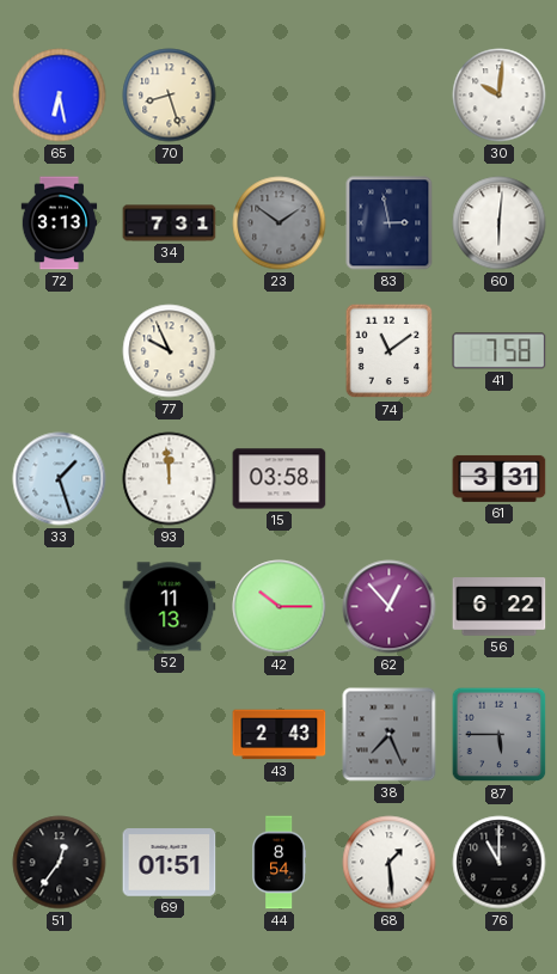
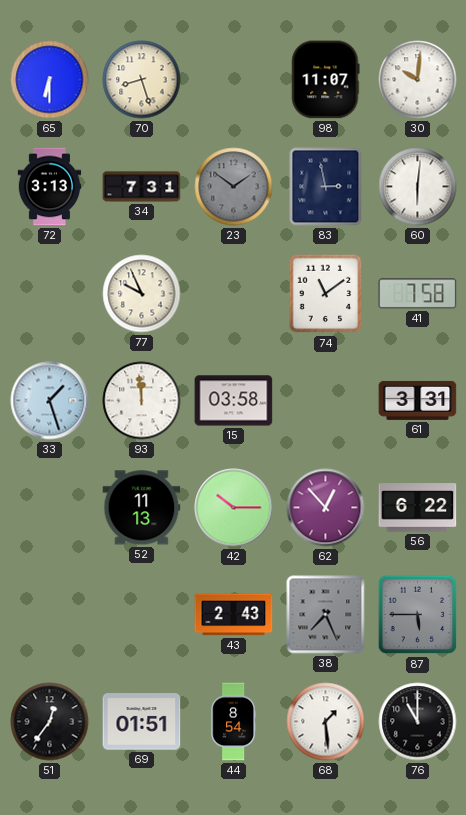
65: 6:28 -> 6:30 (50, 80)
98: none -> 11:07 (326, 80)
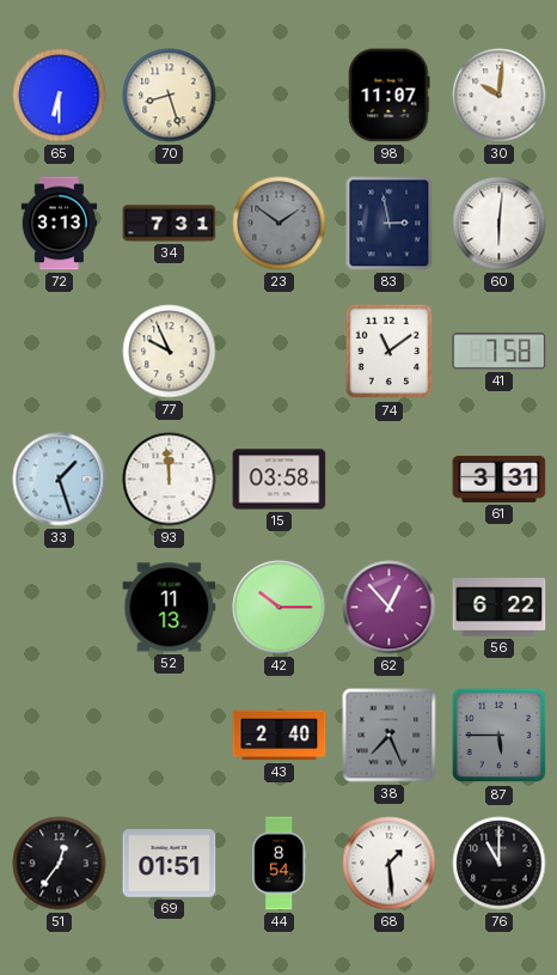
43: 2:43 -> 2:40 (280, 736)
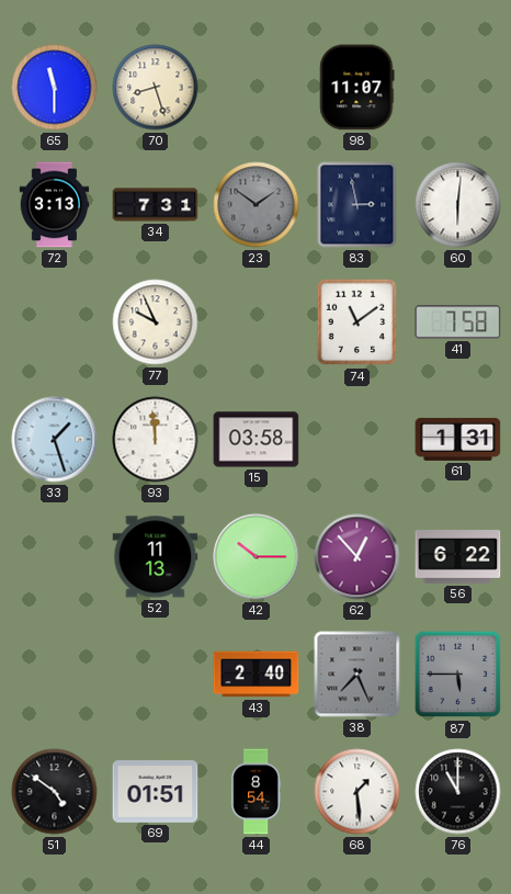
65: 6:30 -> 11:30 (55, 88)
30: 10:01 -> none (500, 96)
61: 3:31 -> 1:31 (458, 439)
51: 12:36 -> 4:51 (55, 792)
